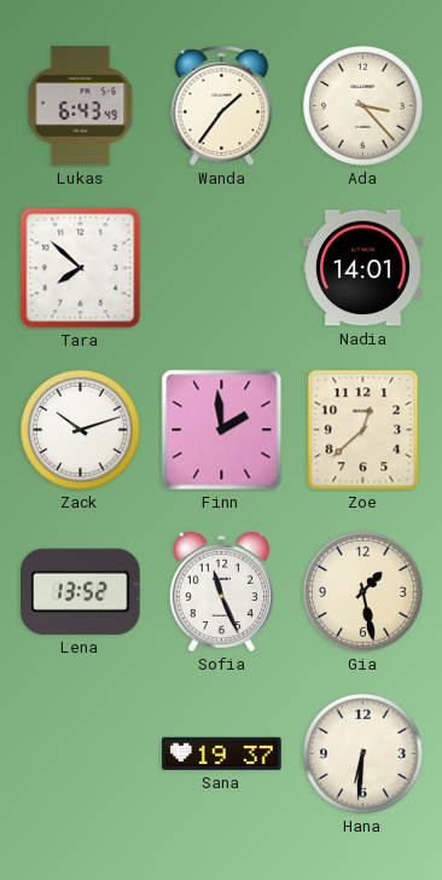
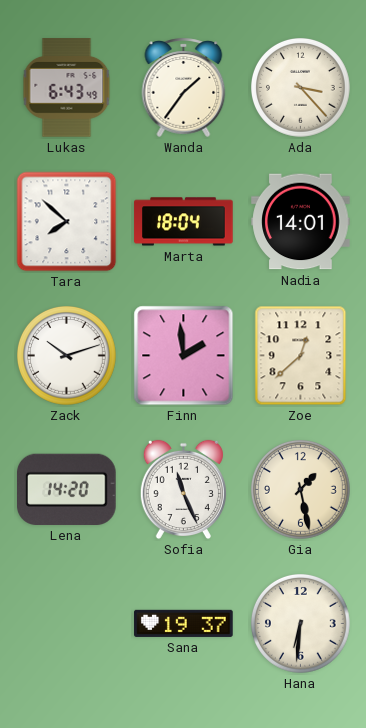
Marta: none -> 18:04 (184, 222)
Lena: 13:52 -> 14:20 (67, 489)
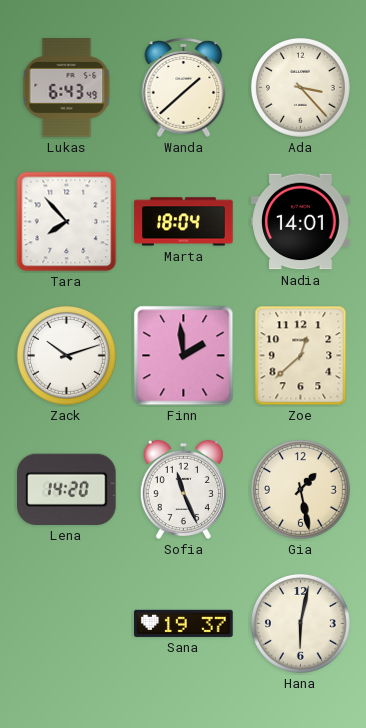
Wanda: 1:36 -> 1:38 (184, 87)
Tara: 7:52 -> 7:53 (67, 222)
Hana: 6:31 -> 6:02 (301, 624)
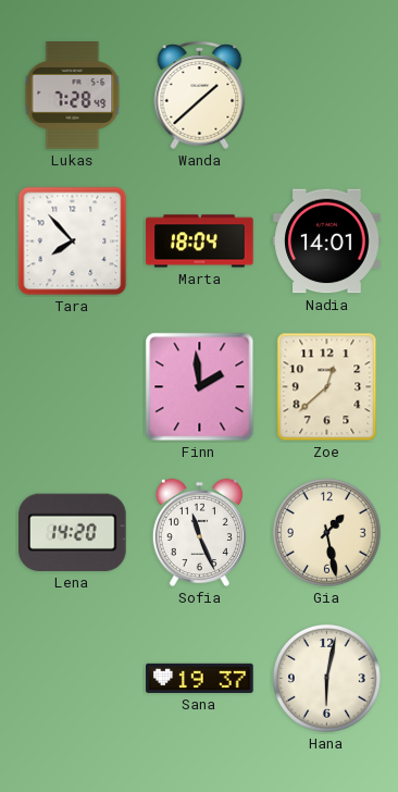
Lukas: 6:43 -> 7:28 (73, 96)
Ada: 3:23 -> none (301, 88)
Zack: 10:12 -> none (67, 356)
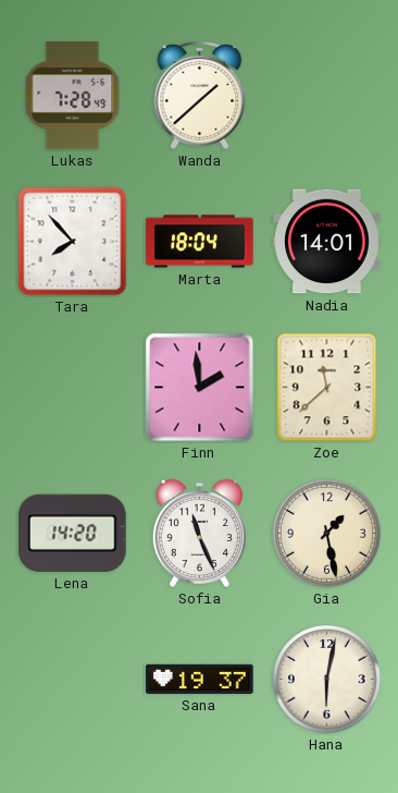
Zoe: 12:38 -> 11:38 (327, 388)
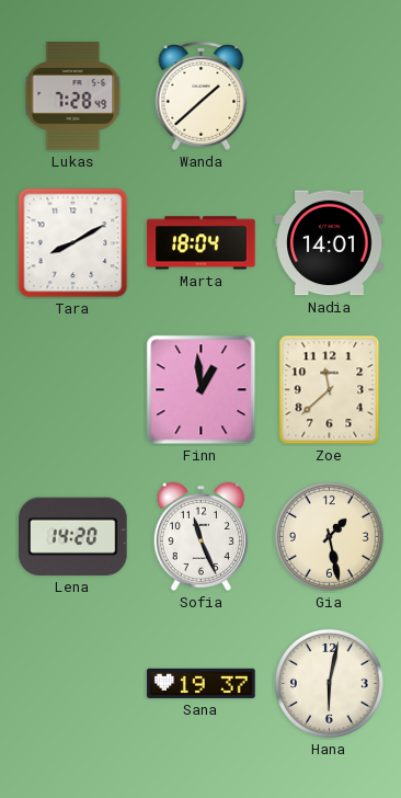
Tara: 7:53 -> 8:10 (73, 243)
Finn: 1:59 -> 12:59 (202, 390)
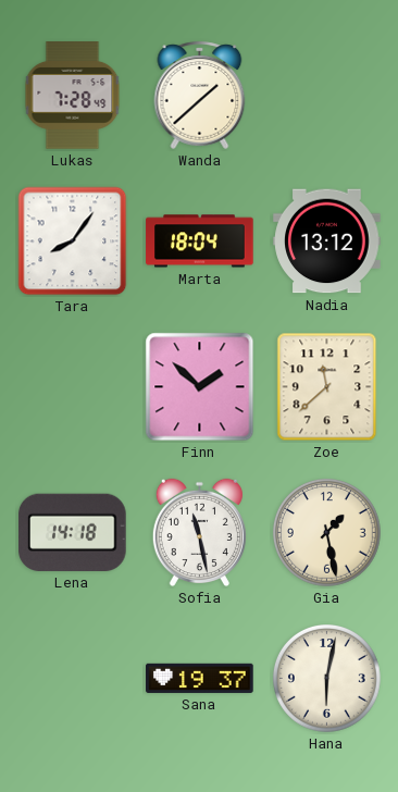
Tara: 8:10 -> 8:06 (73, 242)
Nadia: 14:01 -> 13:12 (327, 242)
Finn: 12:59 -> 1:52 (200, 387)
Lena: 14:20 -> 14:18 (73, 532)
Sofia: 11:26 -> 11:28 (199, 533)
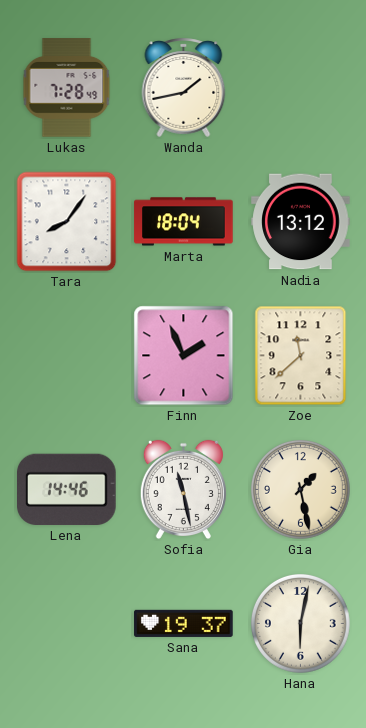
Wanda: 1:38 -> 1:43 (184, 87)
Finn: 1:52 -> 1:56 (184, 356)
Lena: 14:18 -> 14:46 (67, 489)
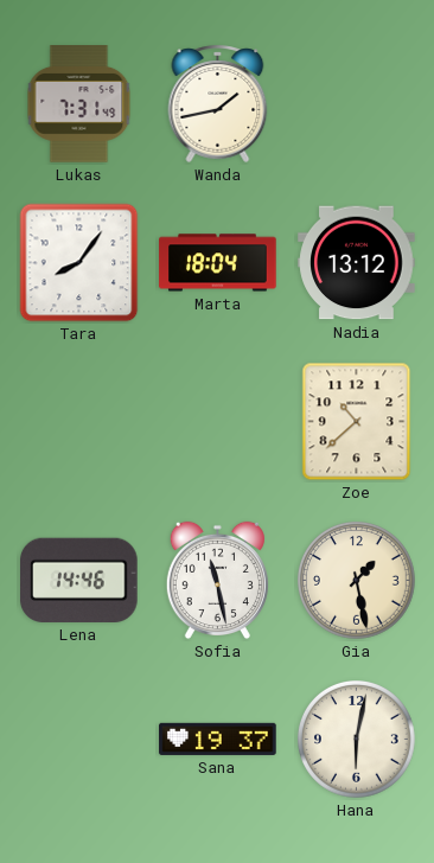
Lukas: 7:28 -> 7:31 (79, 104)
Finn: 1:56 -> none (184, 356)
Zoe: 11:38 -> 10:38 (357, 422)
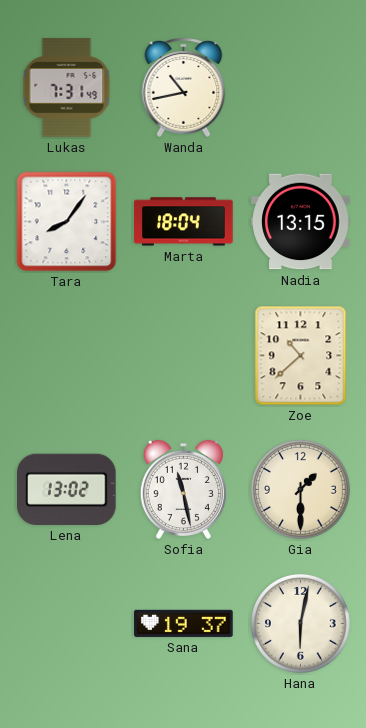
Wanda: 1:43 -> 10:43 (184, 87)
Nadia: 13:12 -> 13:15 (301, 222)
Lena: 14:46 -> 13:02 (67, 489)
Gia: 1:28 -> 1:30 (301, 490)
